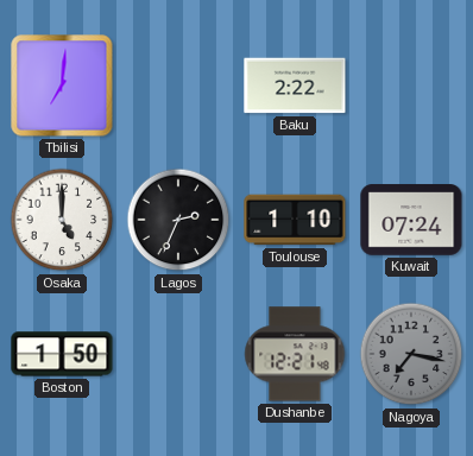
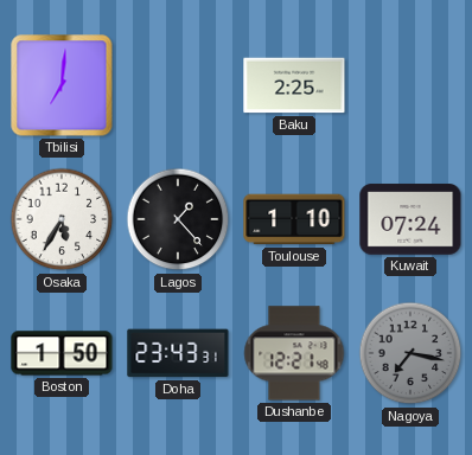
Baku: 2:22 -> 2:25 (294, 85)
Osaka: 5:00 -> 5:35 (62, 219)
Lagos: 2:34 -> 1:23 (178, 219)
Doha: none -> 23:43 (178, 353)
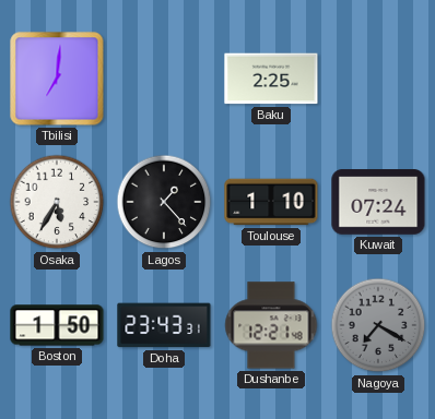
Nagoya: 7:17 -> 7:20 (378, 325)
